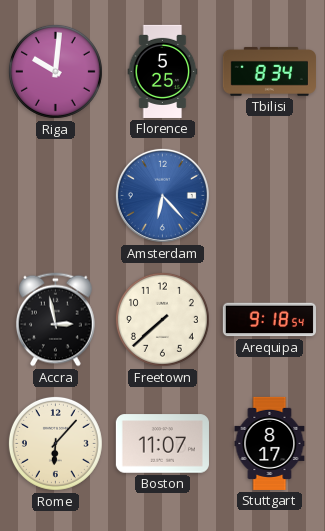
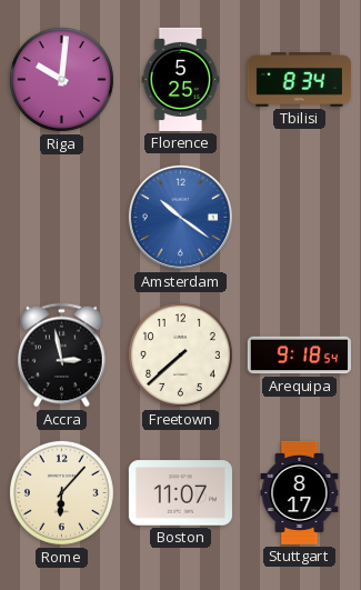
Amsterdam: 6:23 -> 10:21 (180, 217)
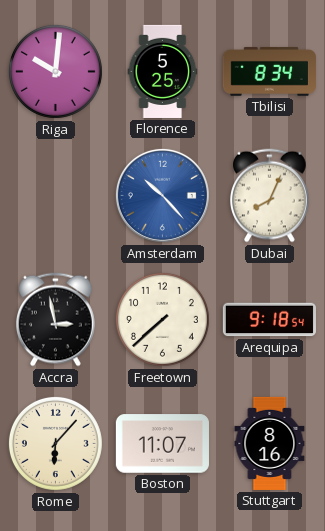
Amsterdam: 10:21 -> 10:23 (162, 195)
Dubai: none -> 8:04 (270, 196)
Stuttgart: 8:17 -> 8:16 (270, 443)
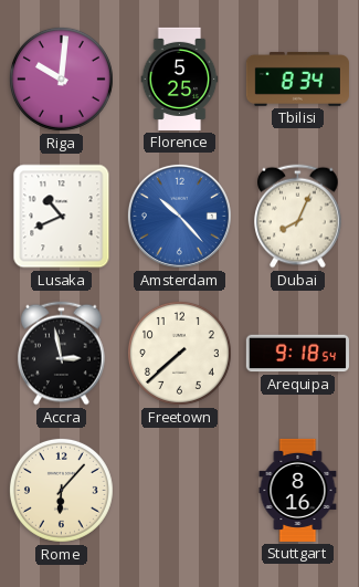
Lusaka: none -> 10:41 (62, 217)
Boston: 11:07 -> none (162, 444)
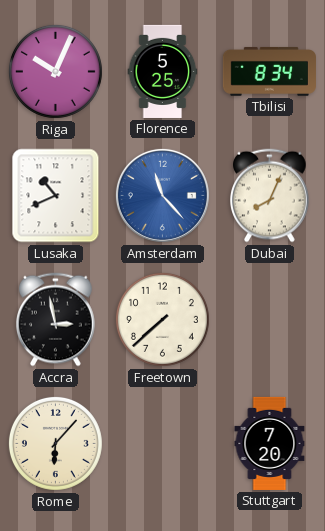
Riga: 10:01 -> 10:04 (55, 71)
Amsterdam: 10:23 -> 11:23 (162, 195)
Arequipa: 9:18 -> none (297, 354)
Stuttgart: 8:16 -> 7:20 (270, 443)
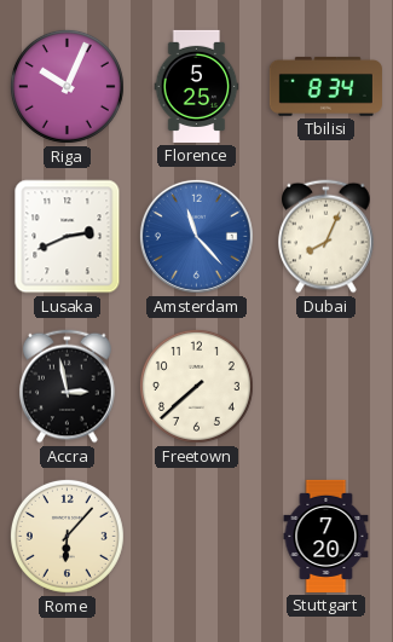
Lusaka: 10:41 -> 2:41 (68, 237)
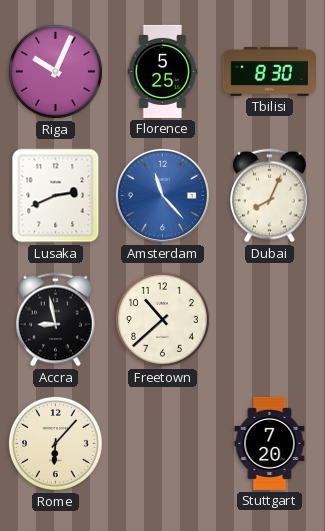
Tbilisi: 8:34 -> 8:30 (269, 71)
Accra: 2:58 -> 8:58 (56, 320)
Freetown: 7:38 -> 10:38 (162, 319)
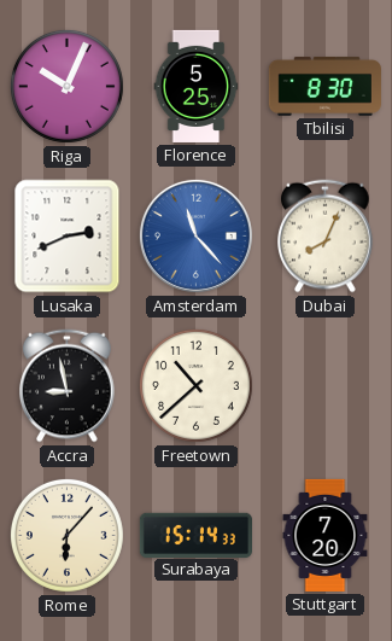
Surabaya: none -> 15:14 (195, 535)
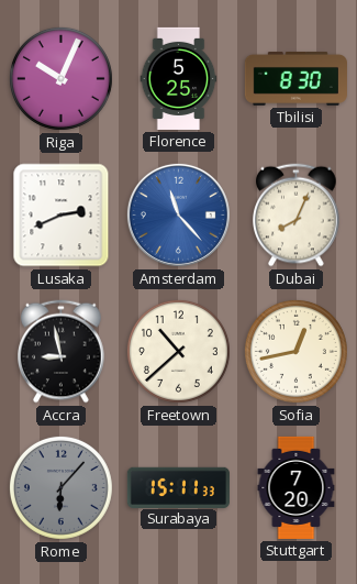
Sofia: none -> 12:43 (295, 351)
Rome dial: cream -> grey (60, 487)
Surabaya: 15:14 -> 15:11 (178, 487)
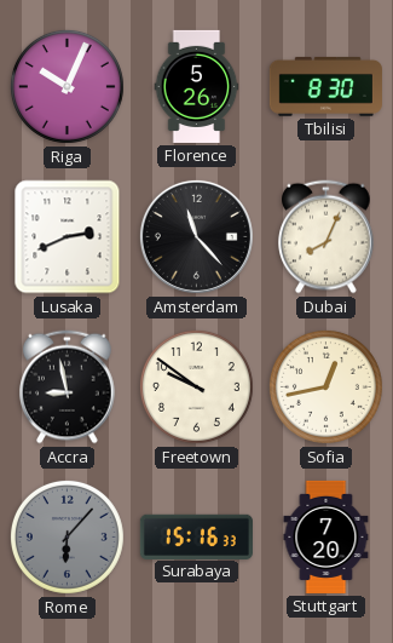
Florence: 5:25 -> 5:26 (197, 86)
Amsterdam dial: blue -> black (196, 236)
Freetown: 10:38 -> 9:51 (196, 386)
Surabaya: 15:11 -> 15:16 (196, 536)
